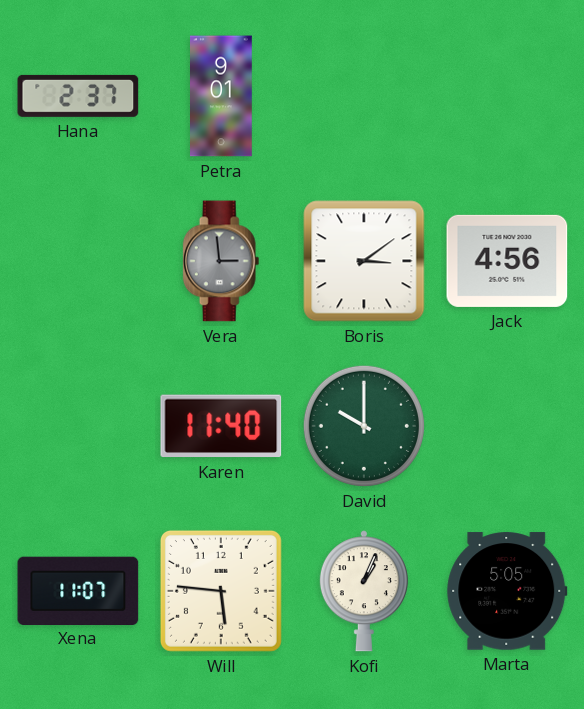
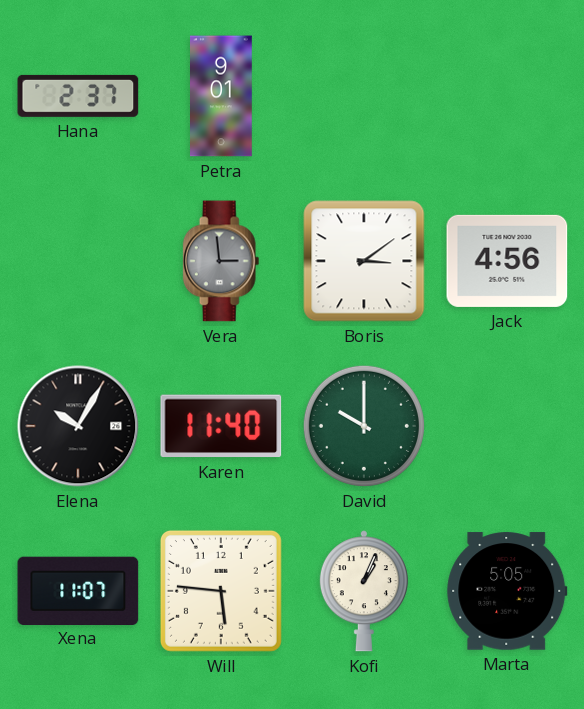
Elena: none -> 10:05 (78, 426)
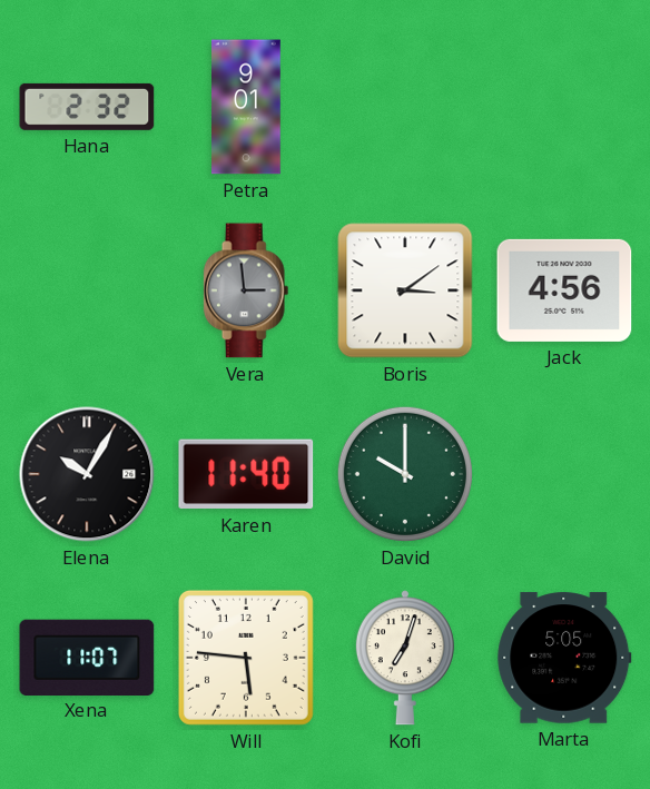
Hana: 2:37 -> 2:32 (87, 107)
Kofi: 1:04 -> 7:03 (405, 658)
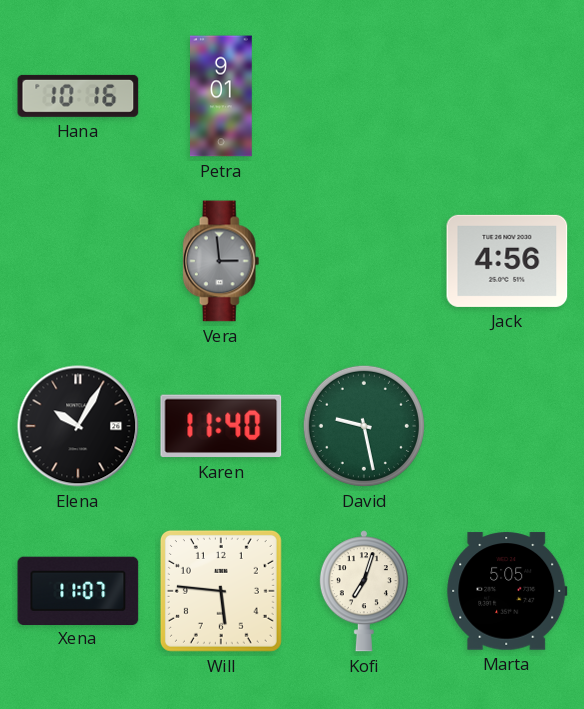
Hana: 2:32 -> 10:16 (78, 96)
Boris: 3:09 -> none (405, 290)
David: 10:00 -> 9:28 (364, 426)
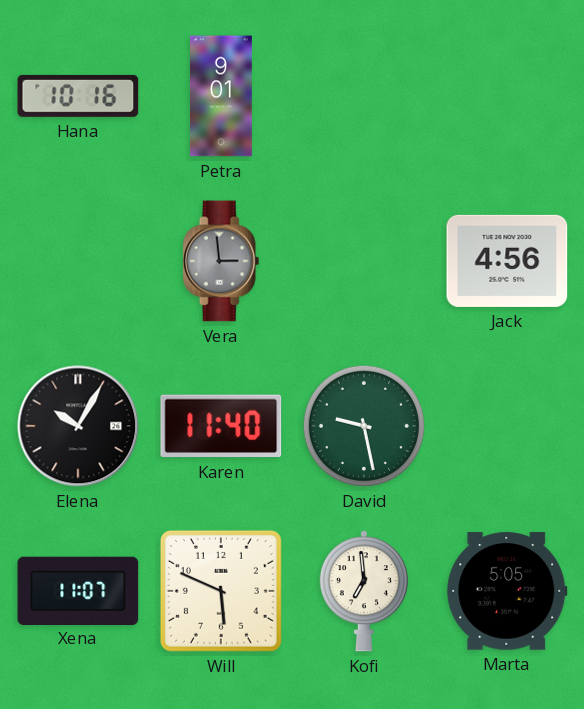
Will: 5:46 -> 5:49 (221, 591)
Kofi: 7:03 -> 6:59 (364, 591)
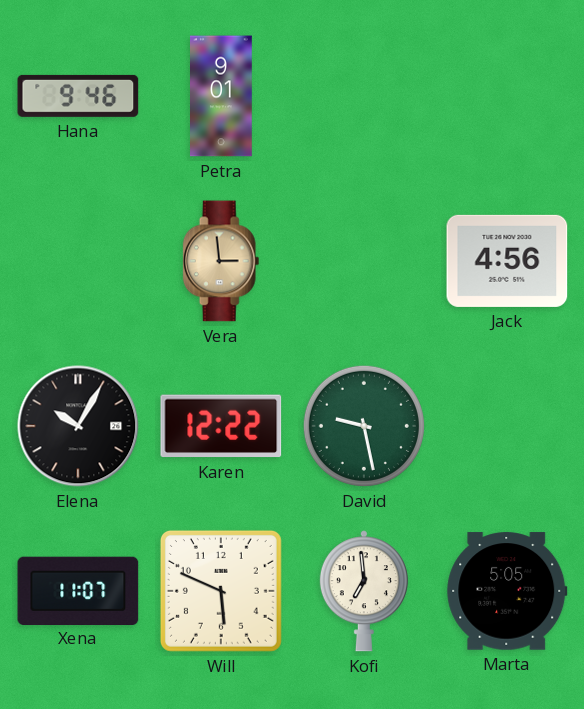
Hana: 10:16 -> 9:46 (78, 96)
Vera dial: grey -> champagne (221, 261)
Karen: 11:40 -> 12:22 (221, 426)
